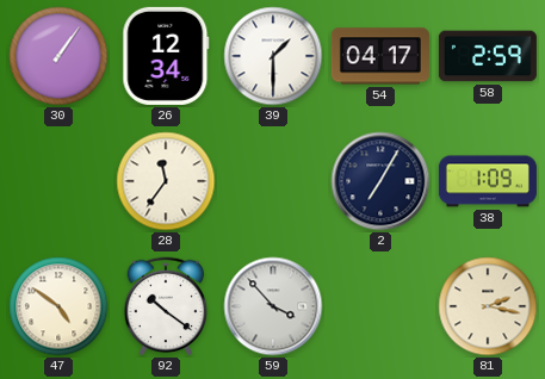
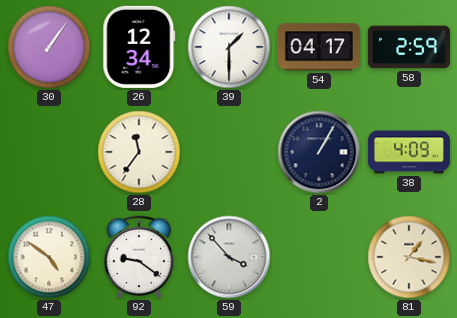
2: 7:05 -> 1:05 (319, 152)
38: 1:09 -> 4:09 (409, 152)
92: 10:21 -> 9:21 (139, 257)
81: 2:17 -> 1:17 (409, 257)
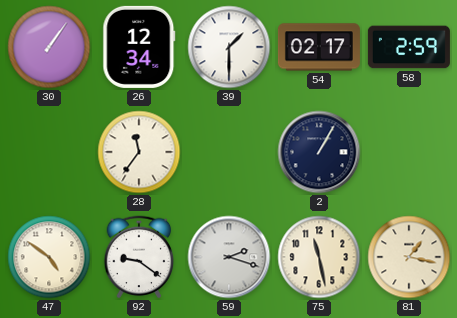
54: 04:17 -> 02:17 (319, 47)
38: 4:09 -> none (409, 152)
59: 3:53 -> 2:18 (229, 257)
75: none -> 11:28 (319, 257)
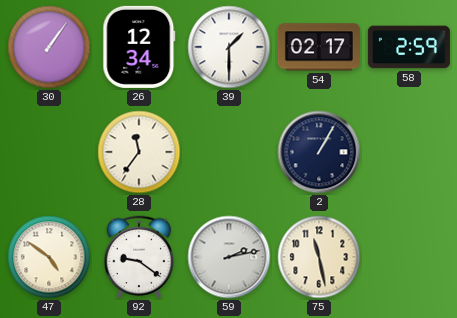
59: 2:18 -> 2:13 (229, 257)
81: 1:17 -> none (409, 257)
